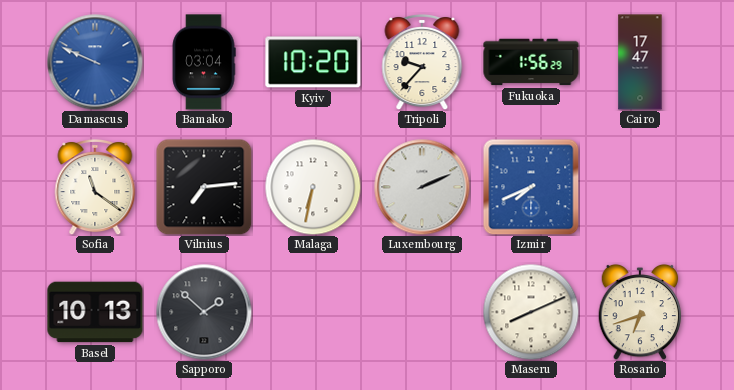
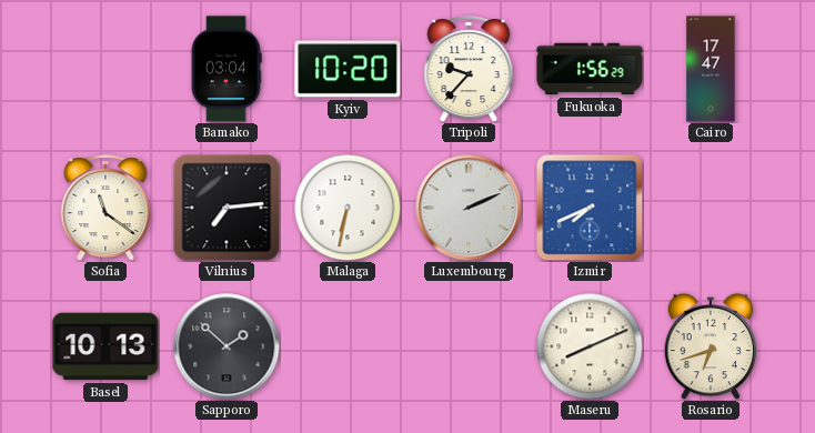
Damascus: 9:49 -> none (95, 62)
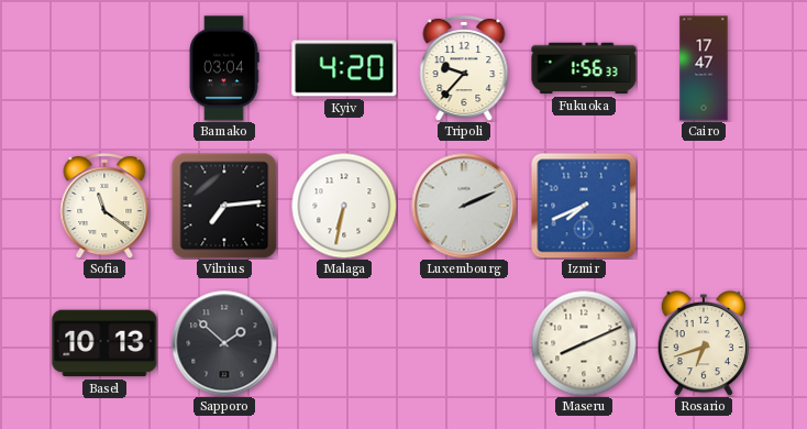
Kyiv: 10:20 -> 4:20 (344, 68)
Fukuoka: 1:56:29 -> 1:56:33 (584, 68)
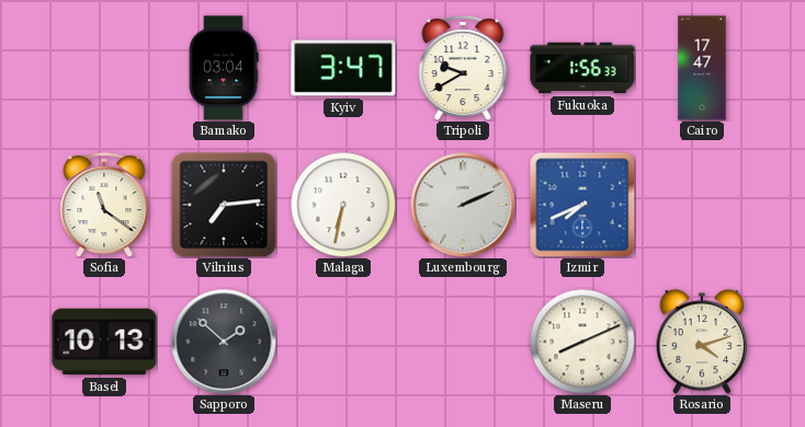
Kyiv: 4:20 -> 3:47 (343, 68)
Tripoli: 9:37 -> 9:40 (463, 69)
Rosario: 6:42 -> 4:12 (702, 342)
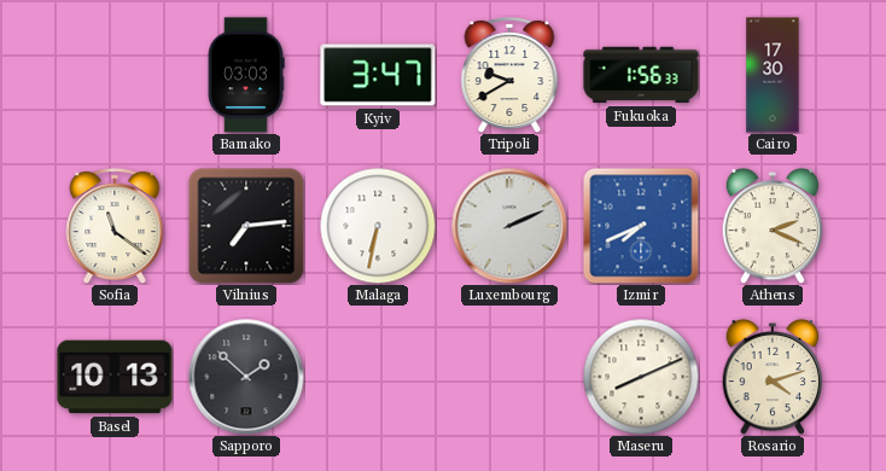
Bamako: 03:04 -> 03:03 (246, 75)
Cairo: 17:47 -> 17:30 (773, 75)
Athens: none -> 2:19 (773, 226)
